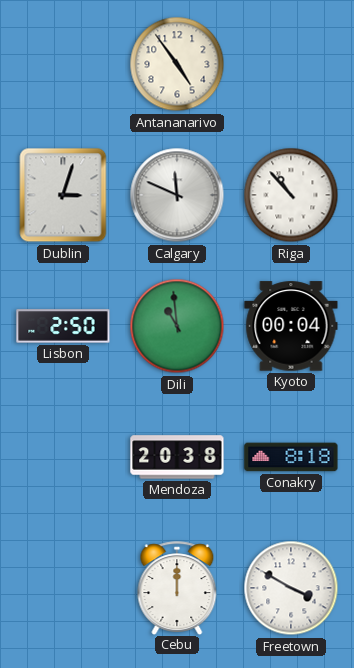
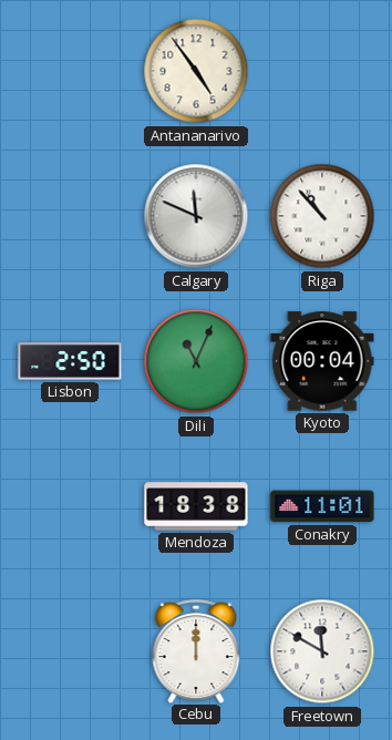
Dublin: 3:03 -> none (63, 195)
Dili: 10:59 -> 11:04 (196, 361)
Mendoza: 20:38 -> 18:38 (196, 506)
Conakry: 8:18 -> 11:01 (322, 506)
Freetown: 3:50 -> 11:50 (322, 651)
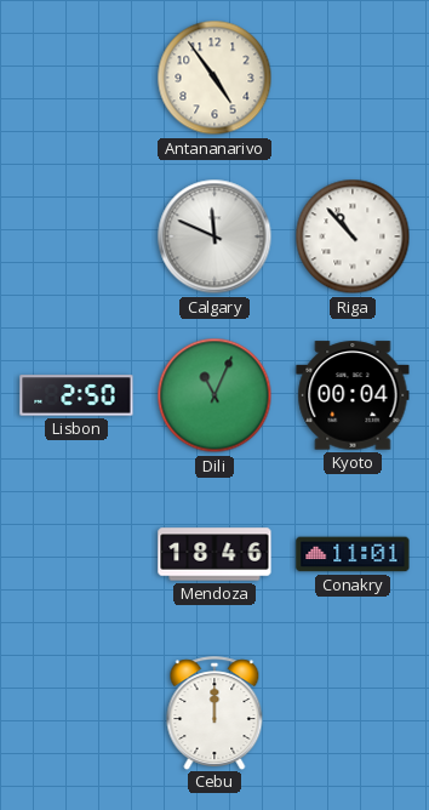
Mendoza: 18:38 -> 18:46 (215, 554)
Freetown: 11:50 -> none (322, 651)
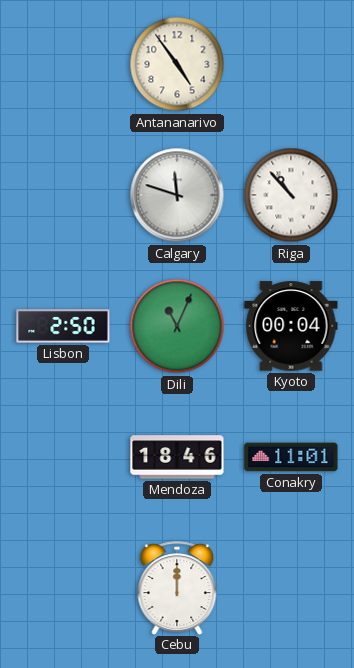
Calgary: 11:49 -> 11:48 (177, 195)
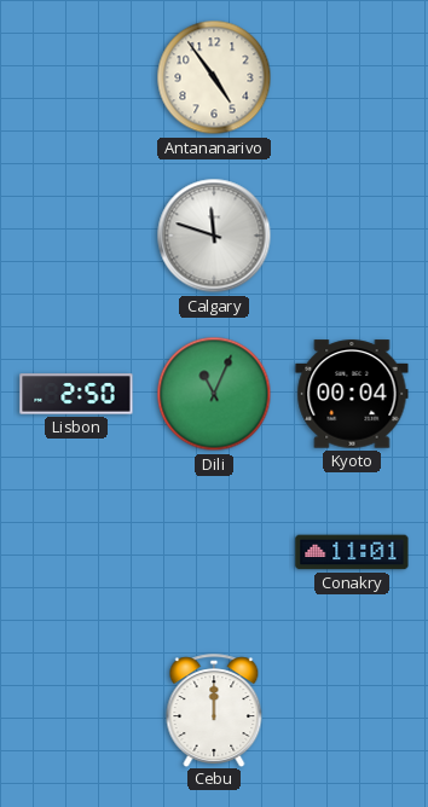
Riga: 10:53 -> none (291, 195)
Mendoza: 18:46 -> none (177, 457)
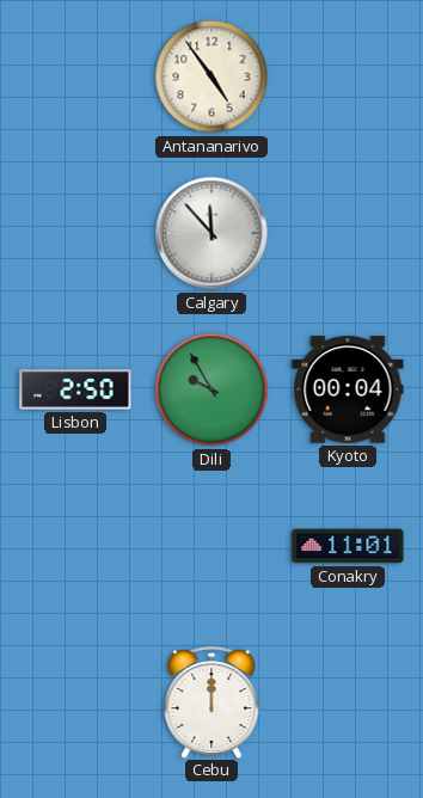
Calgary: 11:48 -> 11:53 (211, 233)
Dili: 11:04 -> 9:55 (211, 389)
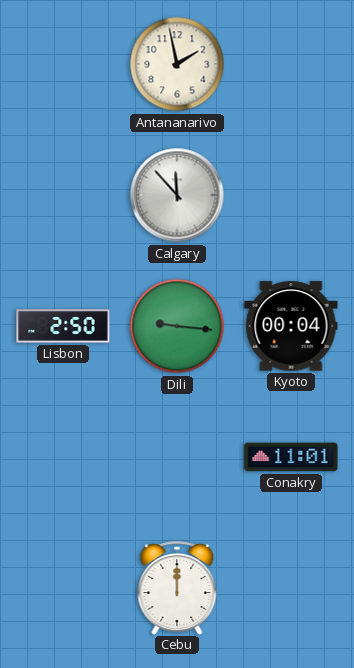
Antananarivo: 4:54 -> 1:58 (177, 64)
Dili: 9:55 -> 9:16 (177, 326)
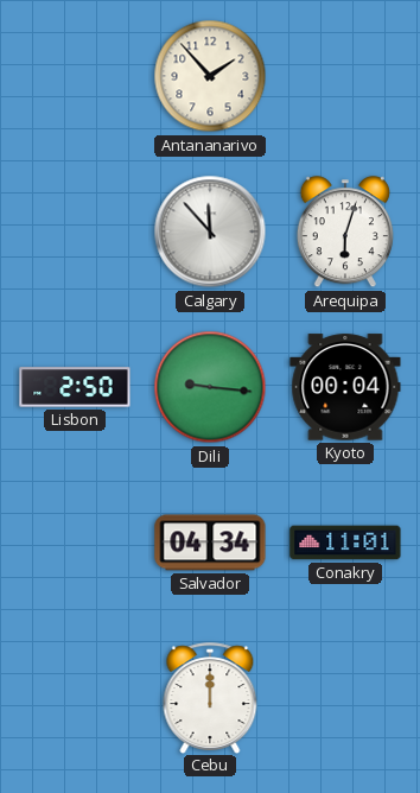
Antananarivo: 1:58 -> 1:53 (210, 76)
Arequipa: none -> 6:03 (345, 233)
Salvador: none -> 04:34 (210, 543)
